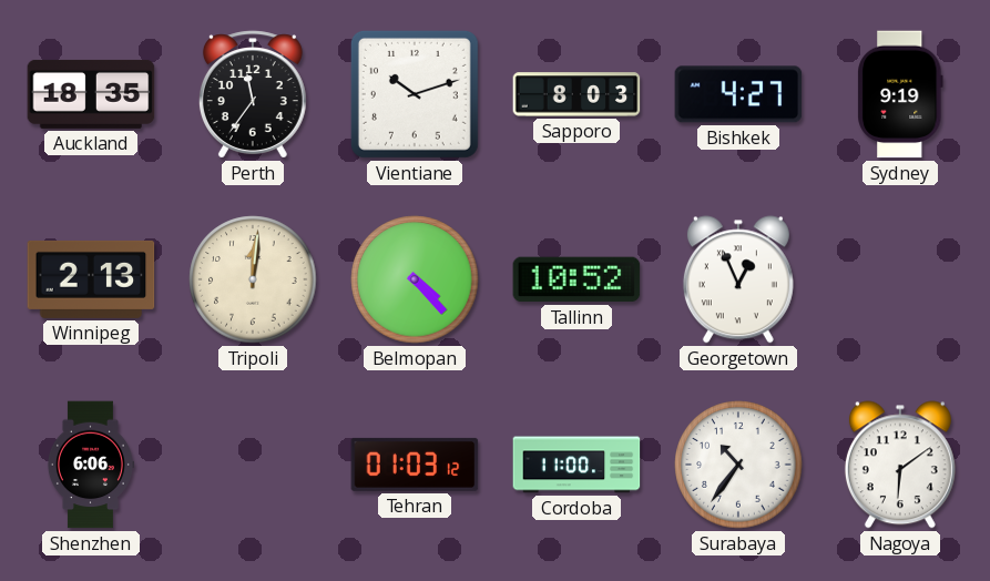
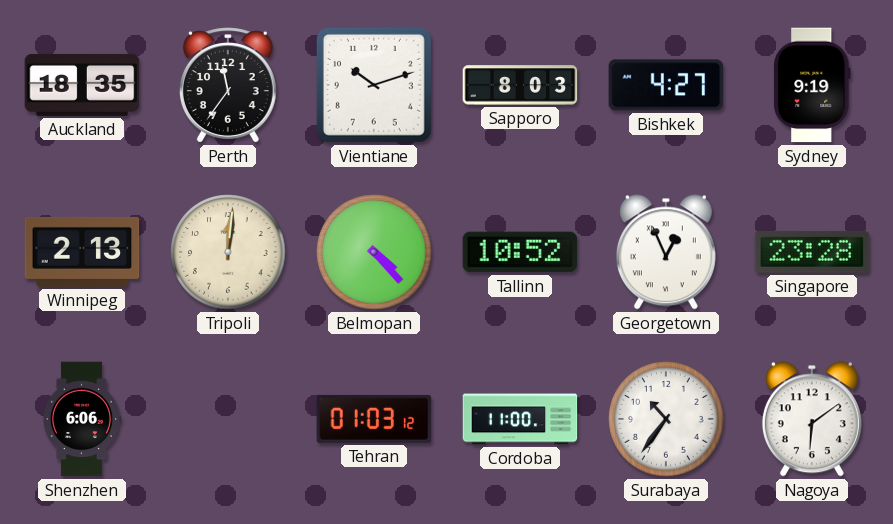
Singapore: none -> 23:28 (812, 252)
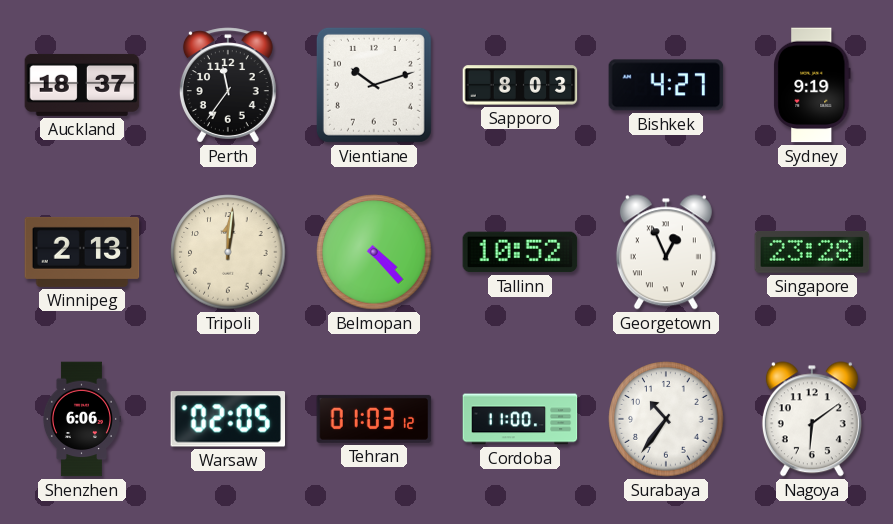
Auckland: 18:35 -> 18:37 (82, 85)
Warsaw: none -> 02:05 (227, 419)
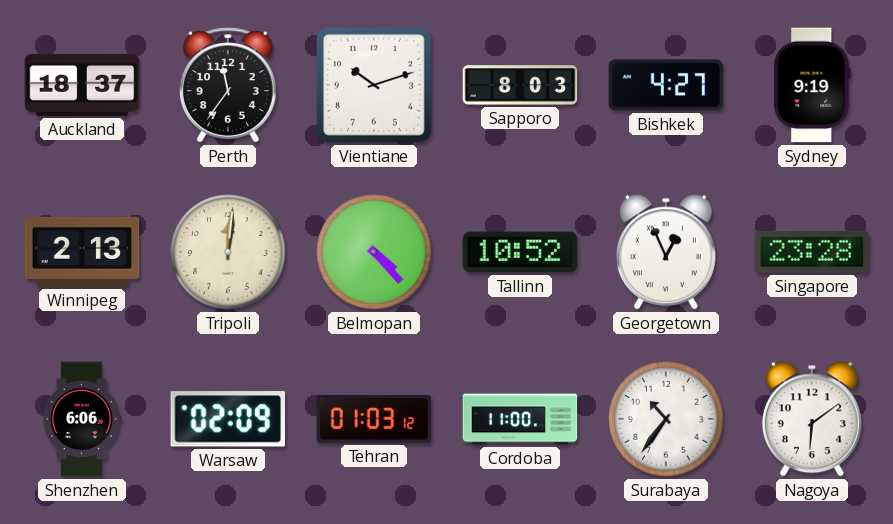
Warsaw: 02:05 -> 02:09 (227, 419)
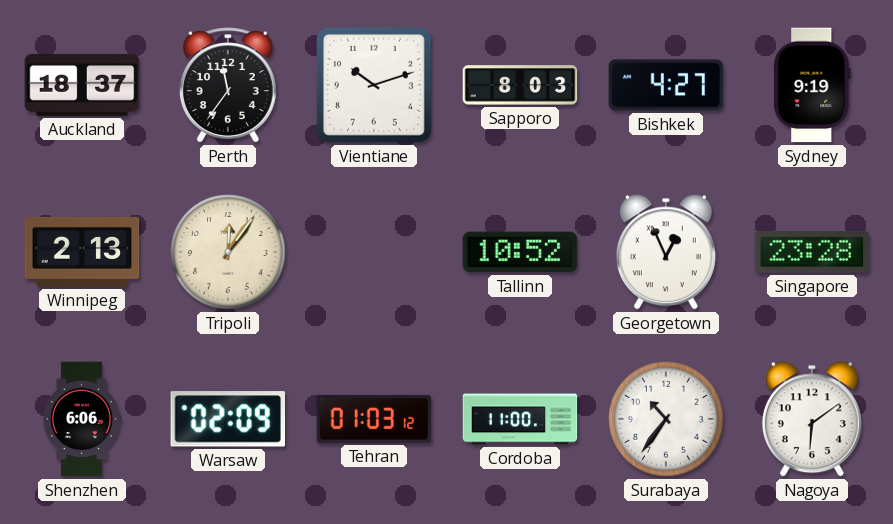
Tripoli: 12:01 -> 12:06 (228, 252)
Belmopan: 4:23 -> none (374, 252)
